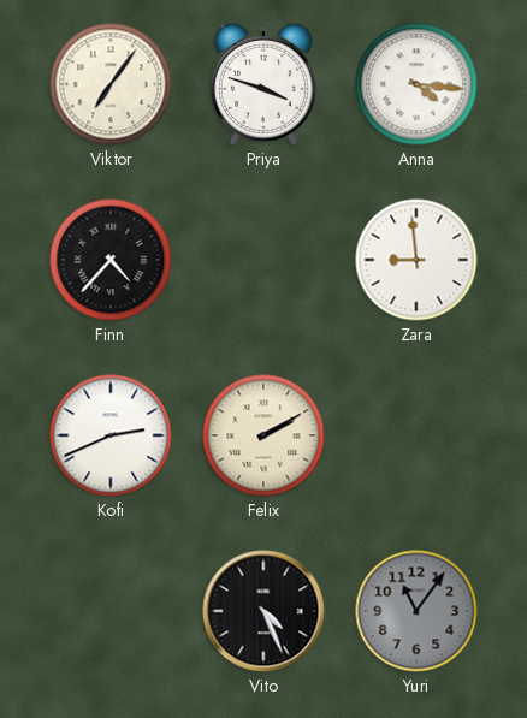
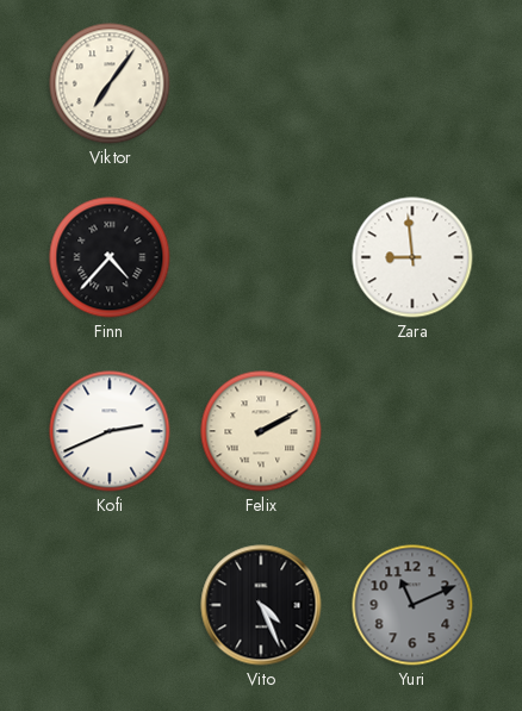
Priya: 3:48 -> none (263, 84)
Anna: 4:16 -> none (416, 84)
Yuri: 11:06 -> 11:11 (412, 605)
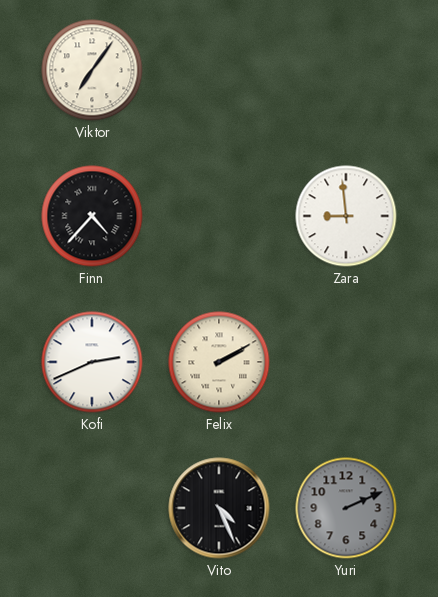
Yuri: 11:11 -> 2:11 (346, 508)
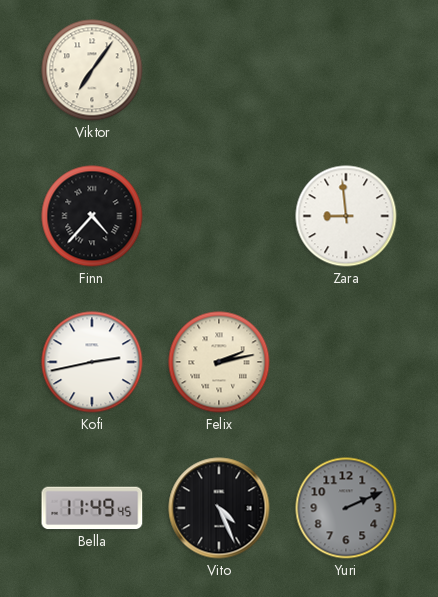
Kofi: 2:41 -> 2:43 (92, 362)
Felix: 2:10 -> 2:13 (219, 362)
Bella: none -> 11:49 (92, 508)
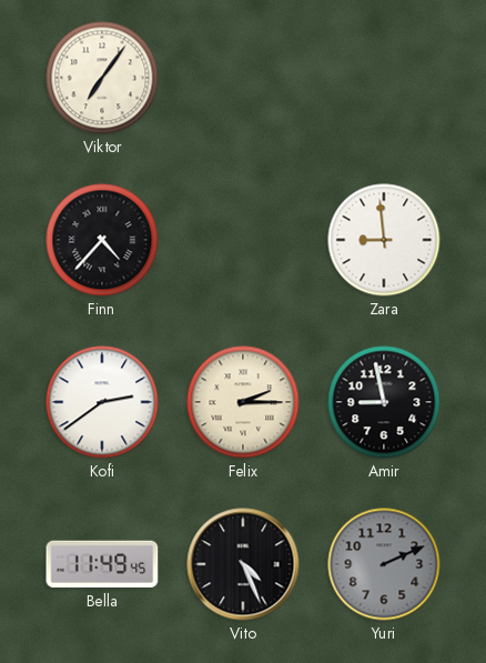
Kofi: 2:43 -> 2:39 (102, 402)
Felix: 2:13 -> 2:15 (243, 402)
Amir: none -> 8:58 (384, 402)
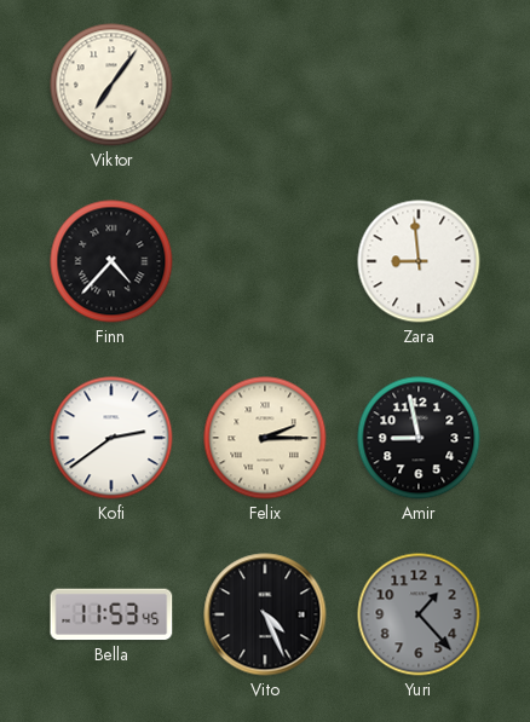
Bella: 11:49 -> 11:53 (111, 614)
Yuri: 2:11 -> 1:23 (419, 614)
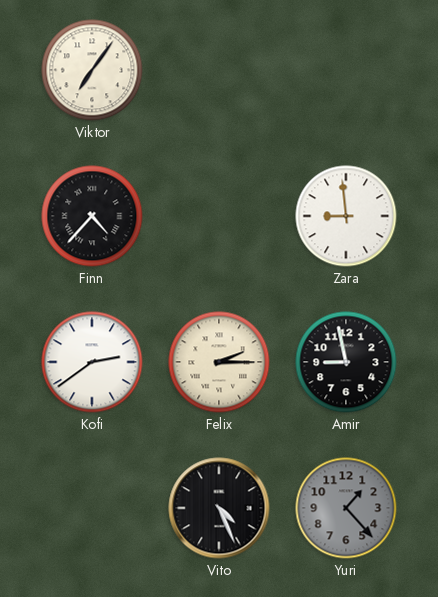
Bella: 11:53 -> none (111, 614)
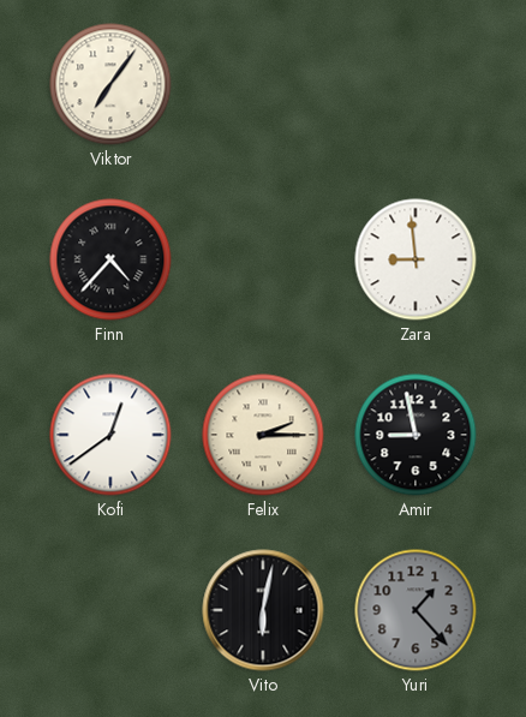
Kofi: 2:39 -> 12:39 (110, 435)
Vito: 4:26 -> 6:02 (263, 610)
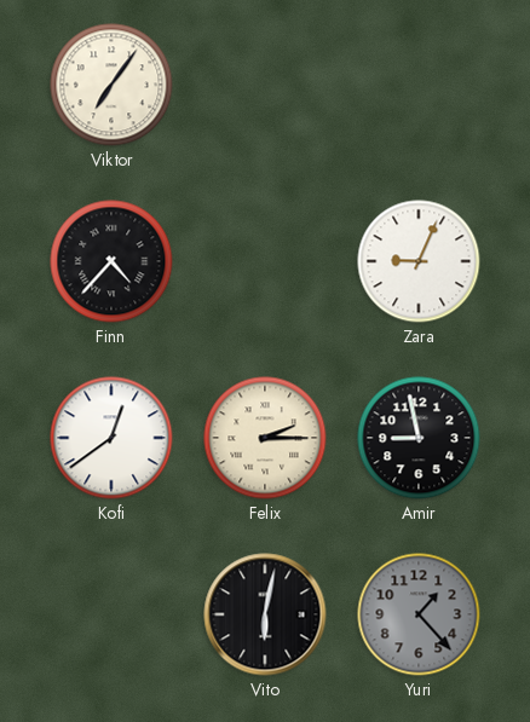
Zara: 8:59 -> 9:04 (419, 261)
